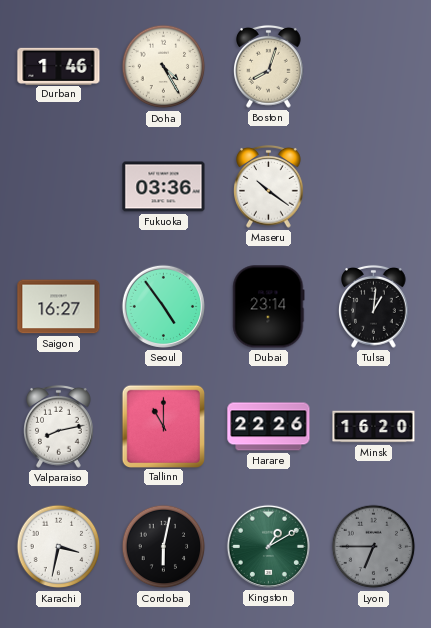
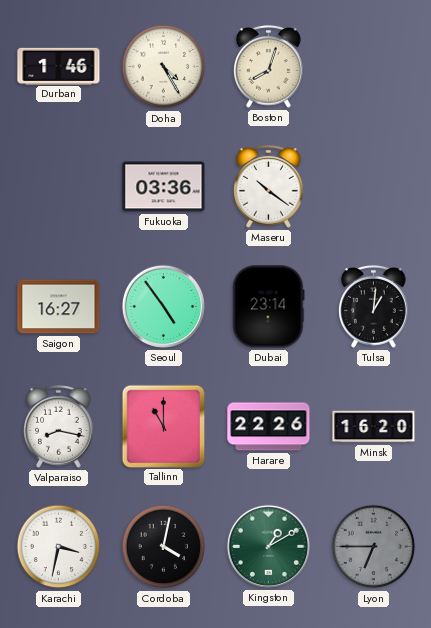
Valparaiso: 8:13 -> 8:17 (59, 427)
Cordoba: 6:02 -> 4:02 (164, 547)
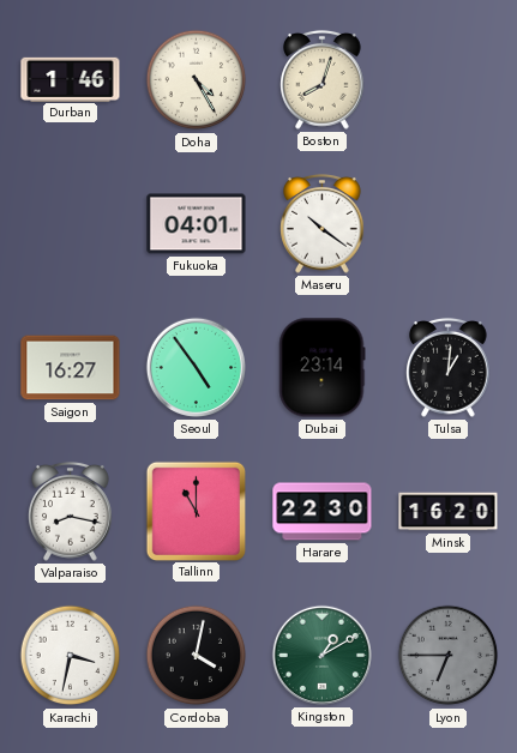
Fukuoka: 03:36 -> 04:01 (197, 224)
Harare: 22:26 -> 22:30 (323, 512)
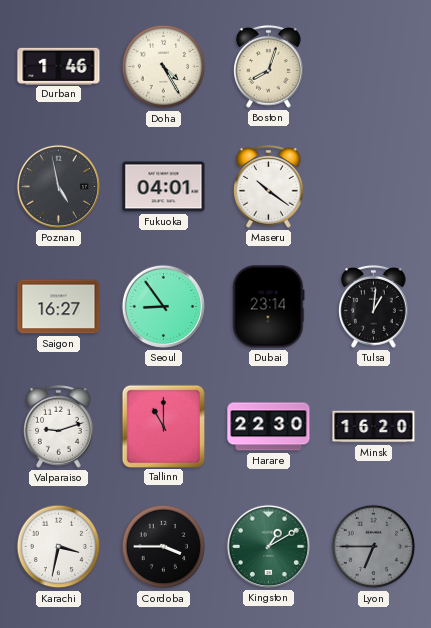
Poznan: none -> 4:58 (58, 186)
Seoul: 4:54 -> 8:54 (163, 306)
Valparaiso: 8:17 -> 9:12 (59, 427)
Cordoba: 4:02 -> 3:45 (164, 547)
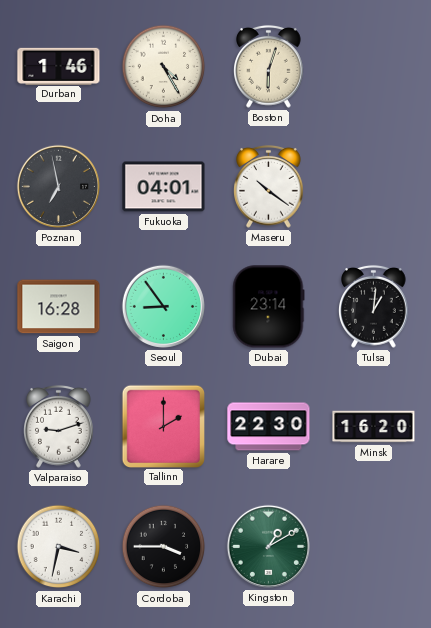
Boston: 8:03 -> 6:03 (269, 67)
Poznan: 4:58 -> 6:58 (58, 186)
Saigon: 16:27 -> 16:28 (59, 307)
Tallinn: 11:00 -> 2:00 (163, 426)
Lyon: 6:45 -> none (374, 547)
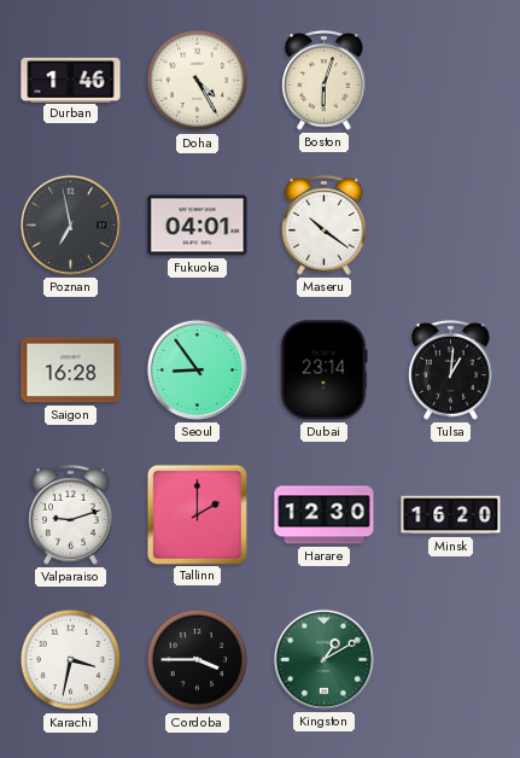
Harare: 22:30 -> 12:30 (325, 515)
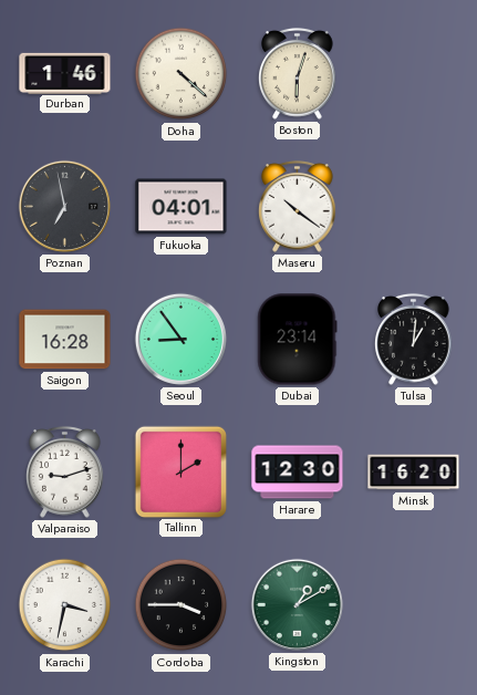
Doha: 4:25 -> 4:22 (182, 74)
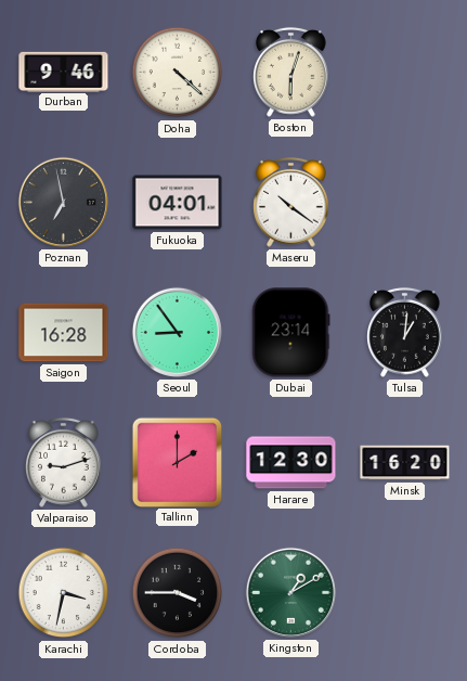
Durban: 1:46 -> 9:46 (64, 72)
